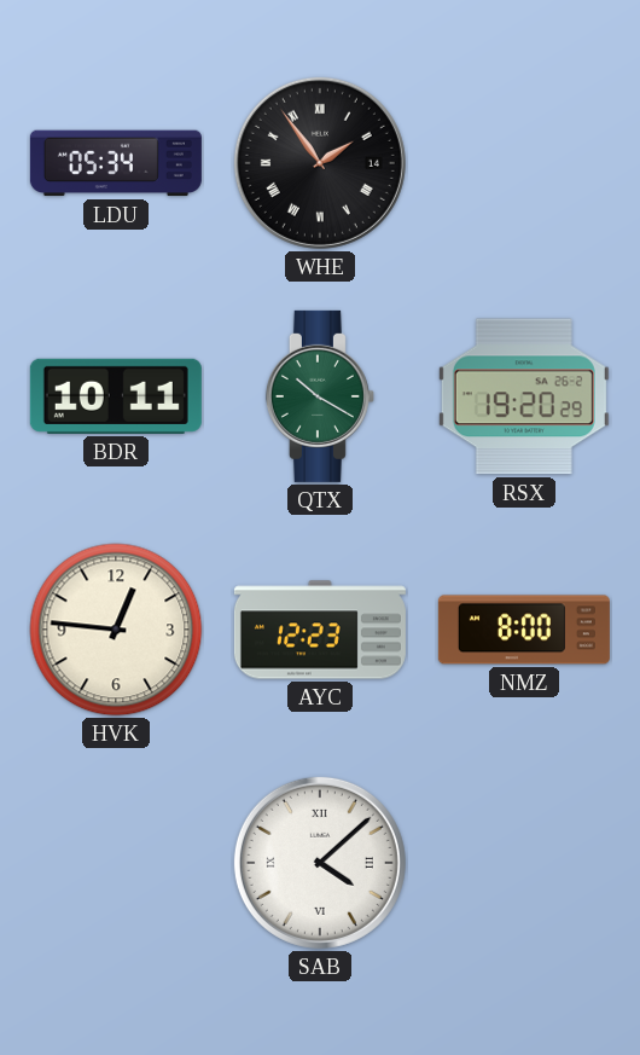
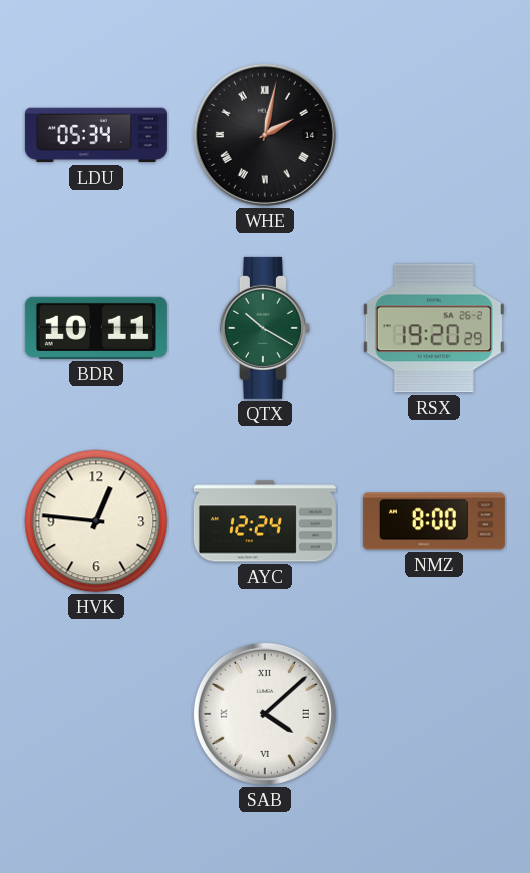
WHE: 1:54 -> 2:02 (265, 135)
AYC: 12:23 -> 12:24 (265, 521)
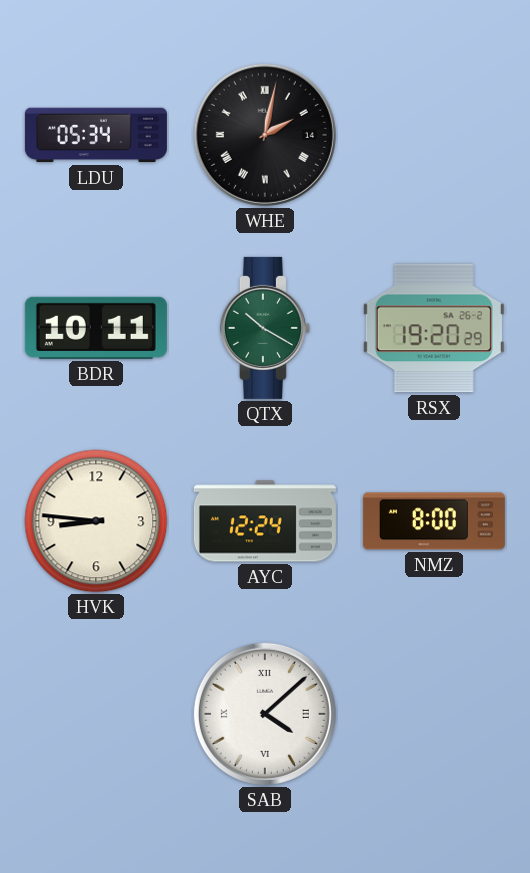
HVK: 12:46 -> 8:46 (96, 521)
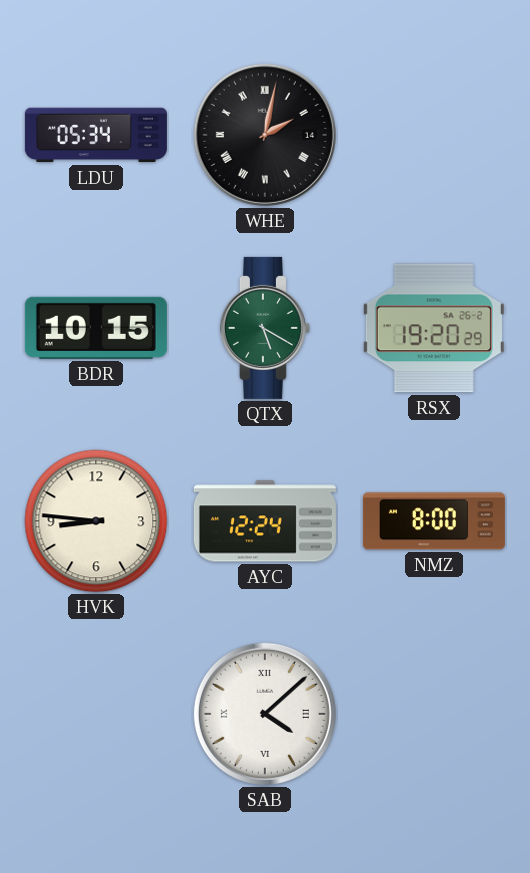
BDR: 10:11 -> 10:15 (96, 328)
QTX: 10:20 -> 5:20 (265, 328)
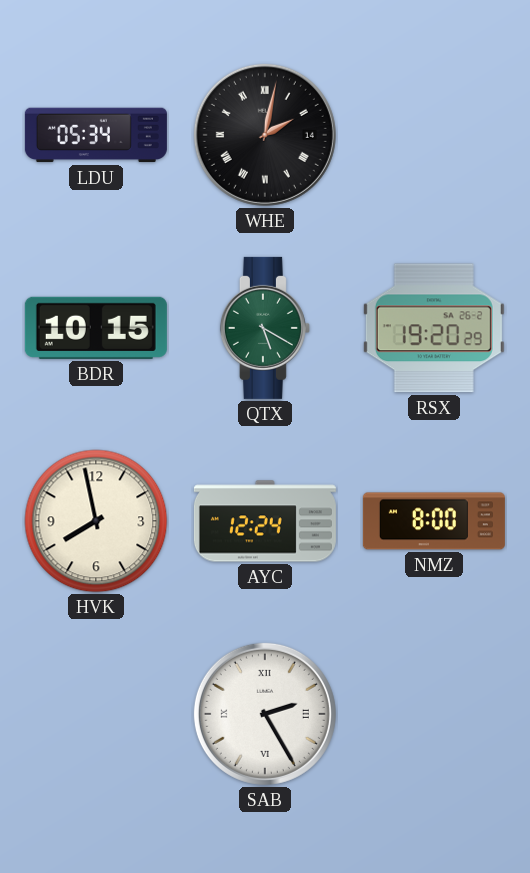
HVK: 8:46 -> 7:58 (96, 521)
SAB: 4:08 -> 2:25 (265, 714)
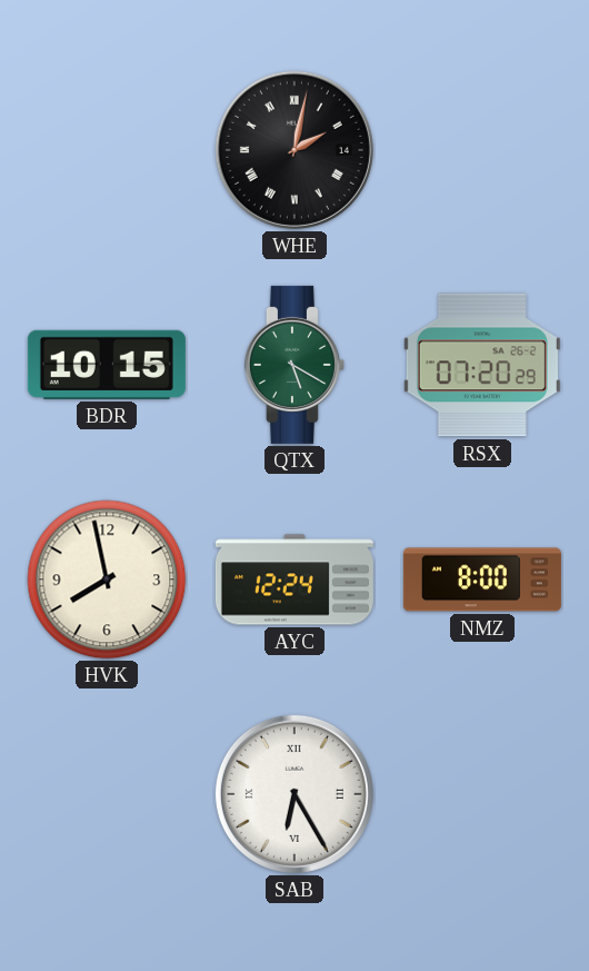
LDU: 05:34 -> none (96, 135)
RSX: 19:20 -> 07:20 (482, 365)
SAB: 2:25 -> 6:25 (294, 794)
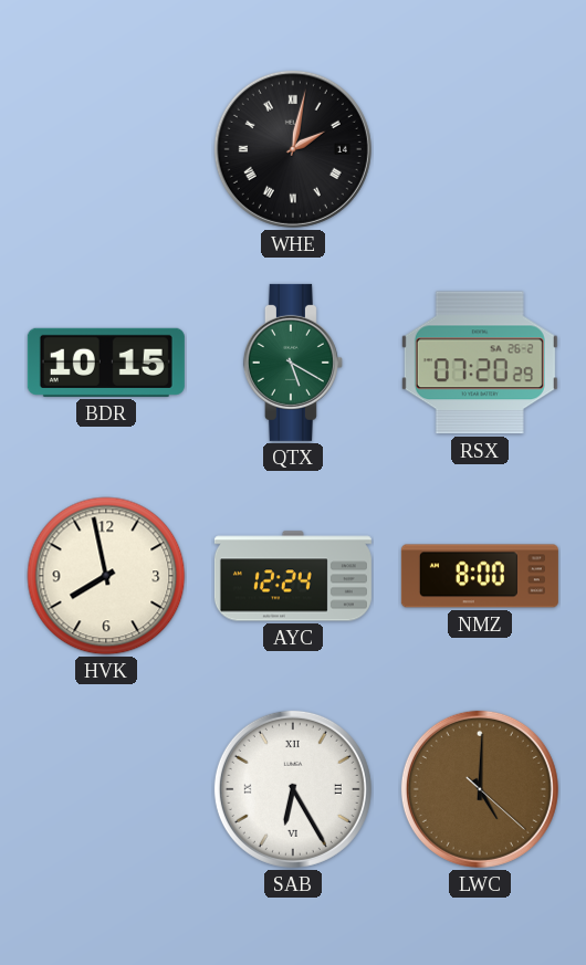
LWC: none -> 5:00 (480, 789)
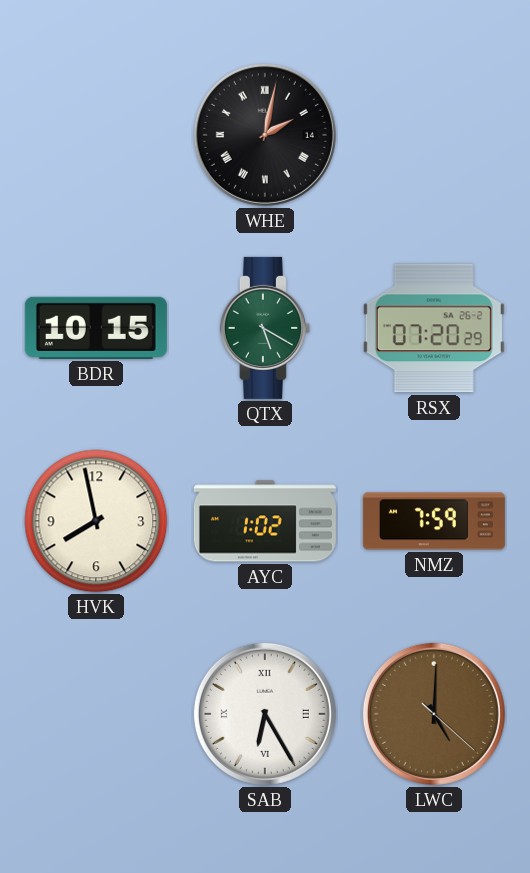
AYC: 12:24 -> 1:02 (265, 521)
NMZ: 8:00 -> 7:59 (434, 521)
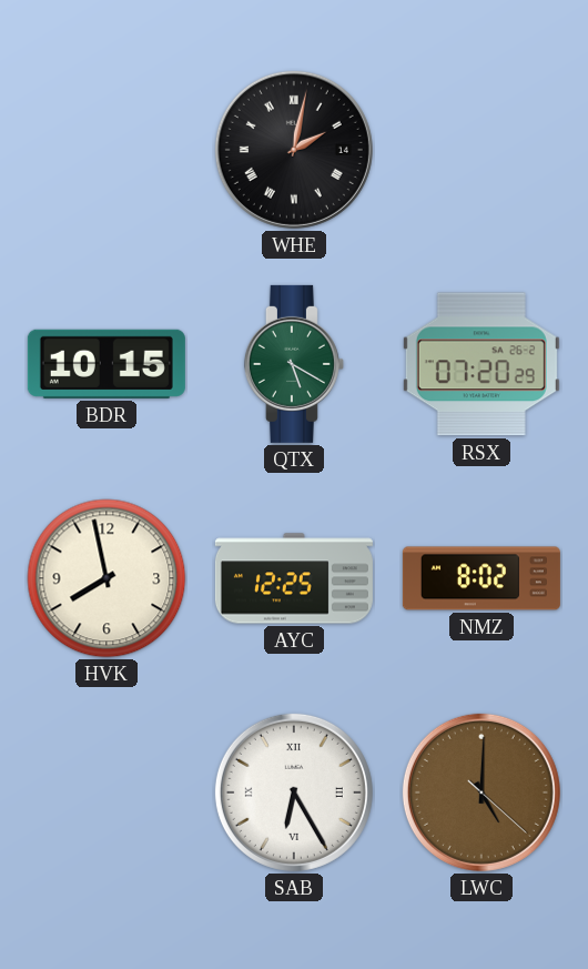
AYC: 1:02 -> 12:25 (294, 578)
NMZ: 7:59 -> 8:02 (481, 578)
